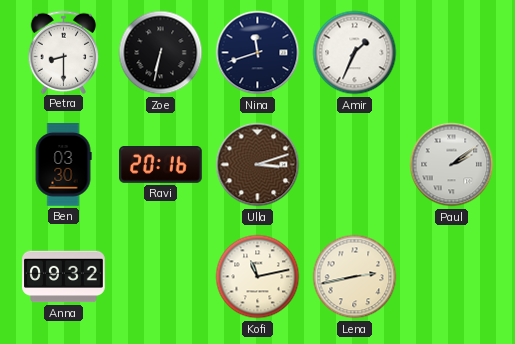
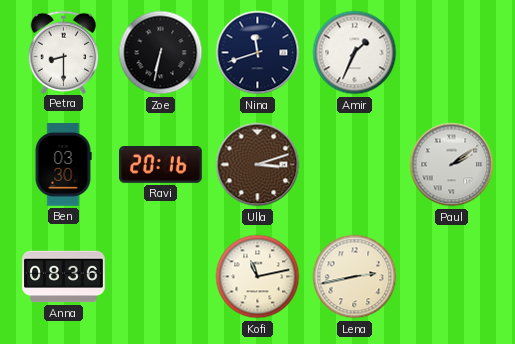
Anna: 09:32 -> 08:36 (64, 277)
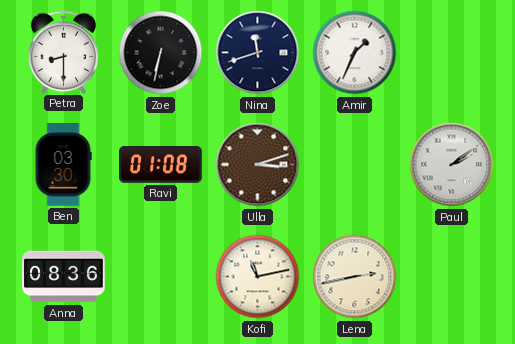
Ravi: 20:16 -> 01:08 (161, 165)
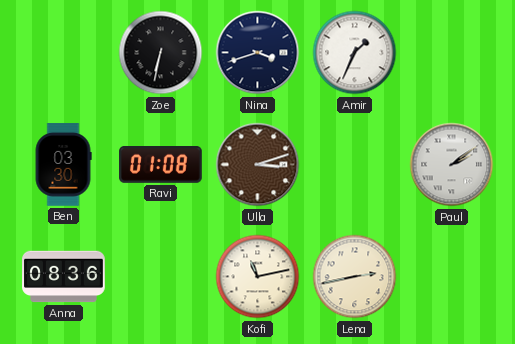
Petra: 8:30 -> none (64, 52)
Nina: 11:42 -> 3:42 (258, 53)
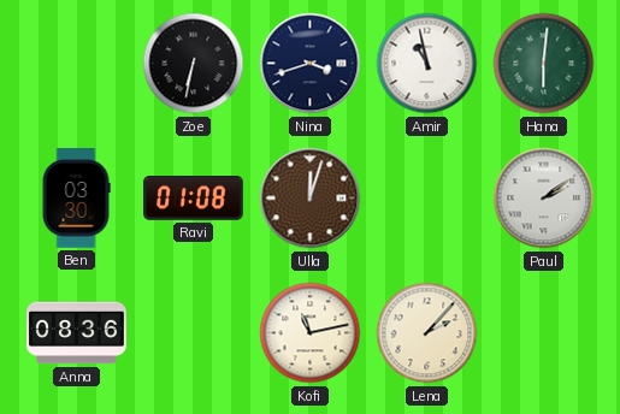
Amir: 1:34 -> 10:58 (427, 64)
Hana: none -> 6:01 (544, 64)
Ulla: 3:12 -> 12:03 (311, 199)
Lena: 2:43 -> 2:07 (427, 333)
